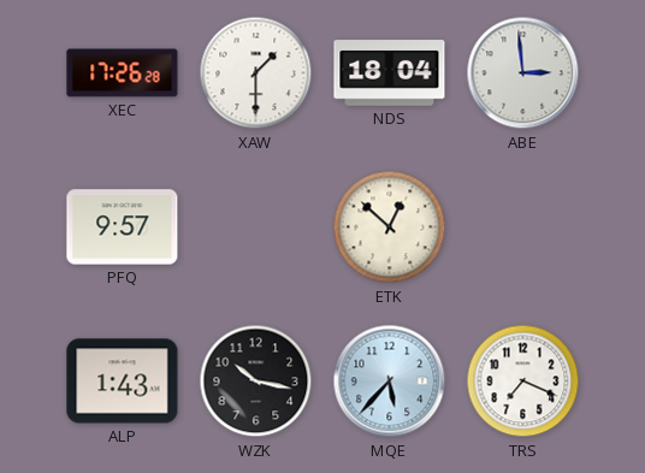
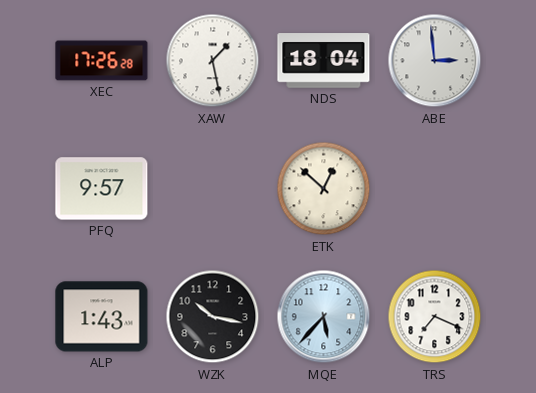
XAW: 1:30 -> 1:28 (213, 61)
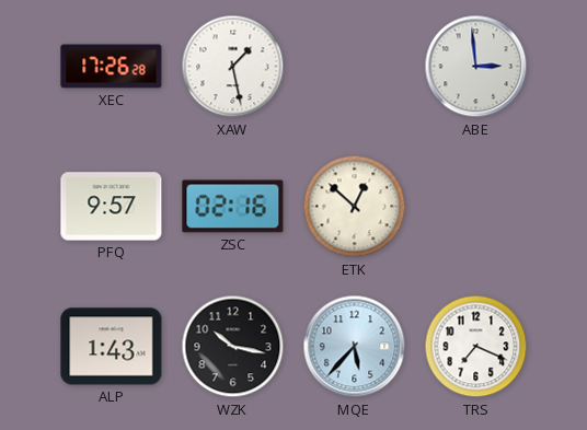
NDS: 18:04 -> none (324, 61)
ZSC: none -> 02:16 (233, 207)
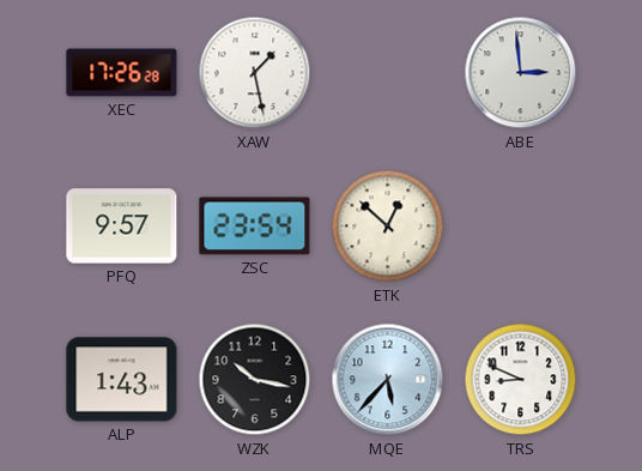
ZSC: 02:16 -> 23:54 (255, 227)
TRS: 7:19 -> 8:49 (521, 380)
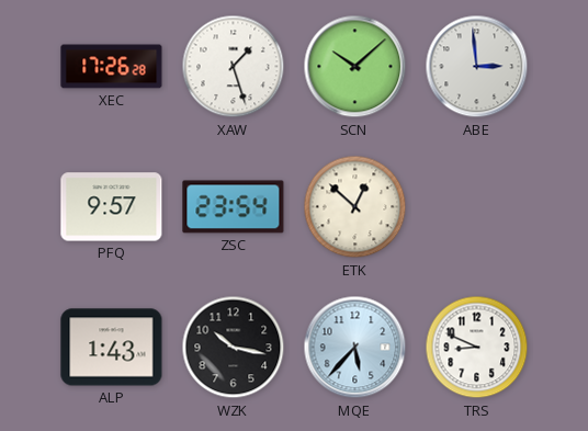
XAW: 1:28 -> 1:27 (234, 67)
SCN: none -> 10:08 (355, 67)
